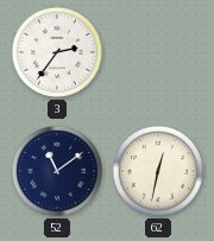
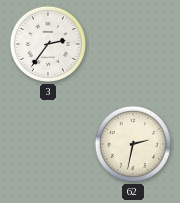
52: 11:09 -> none (57, 171)
62: 12:32 -> 2:32 (133, 144)
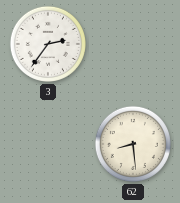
62: 2:32 -> 8:29 (133, 144)
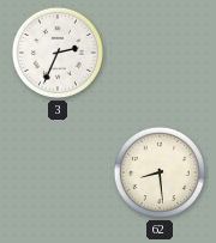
3: 2:36 -> 2:34 (58, 53)
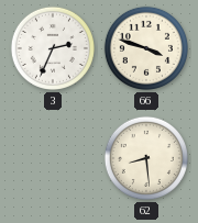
66: none -> 3:48 (146, 48)
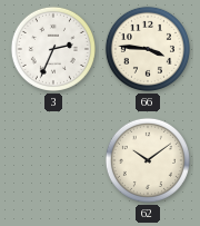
66: 3:48 -> 3:46 (148, 49)
62: 8:29 -> 10:09 (148, 160)
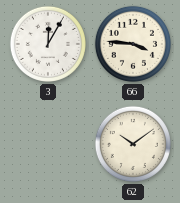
3: 2:34 -> 12:05 (48, 44)
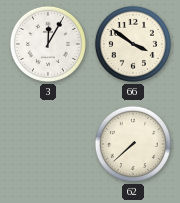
66: 3:46 -> 3:51 (133, 44)
62: 10:09 -> 7:38 (133, 144)
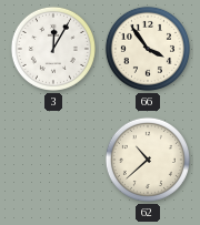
66: 3:51 -> 3:54 (148, 49)
62: 7:38 -> 10:38 (148, 160)
